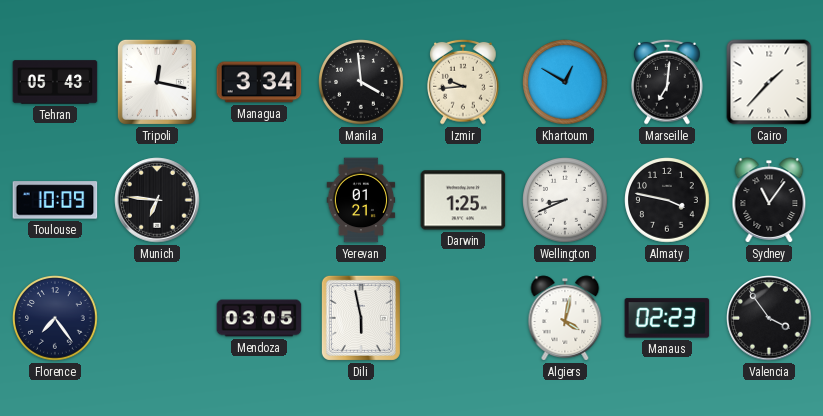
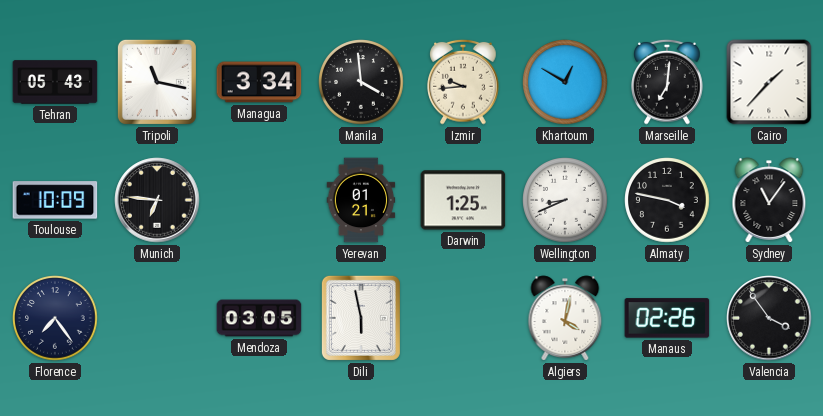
Tripoli: 12:17 -> 11:17 (157, 82)
Manaus: 02:23 -> 02:26 (667, 318)
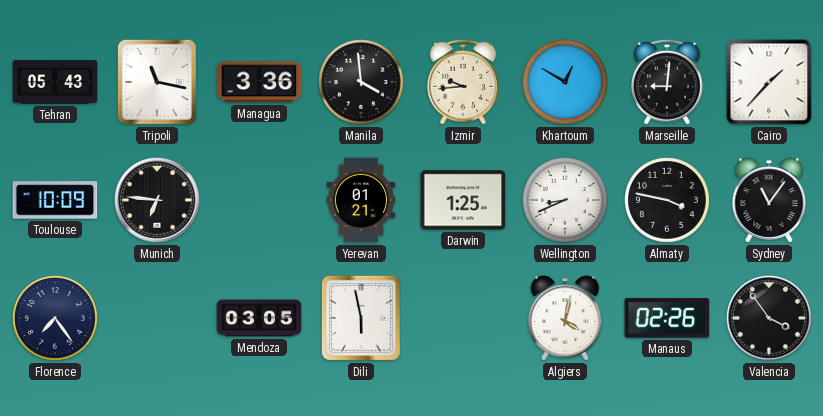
Managua: 3:34 -> 3:36 (259, 82)
Marseille: 7:01 -> 9:01 (667, 82)
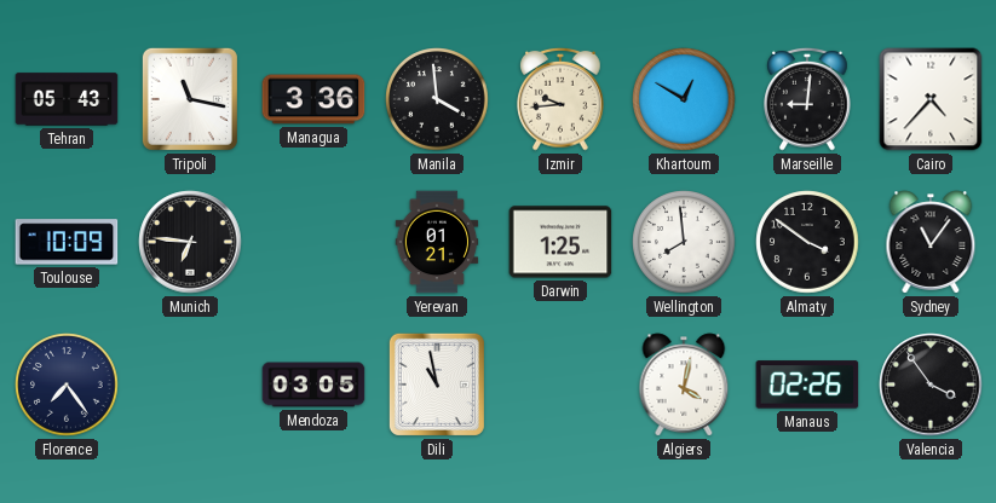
Cairo: 1:37 -> 4:37 (931, 99)
Wellington: 8:41 -> 7:59 (684, 242)
Almaty: 3:47 -> 3:51 (807, 242)
Dili: 5:58 -> 10:58 (437, 385)
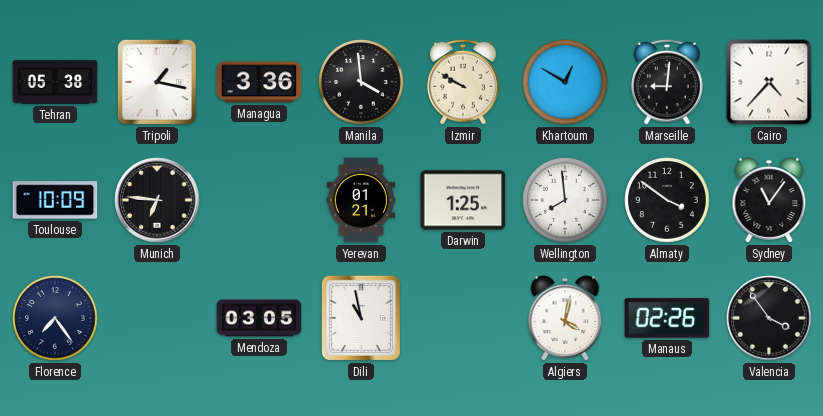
Tehran: 05:43 -> 05:38 (55, 82)
Tripoli: 11:17 -> 1:17 (157, 82)
Izmir: 9:44 -> 9:50 (463, 82)
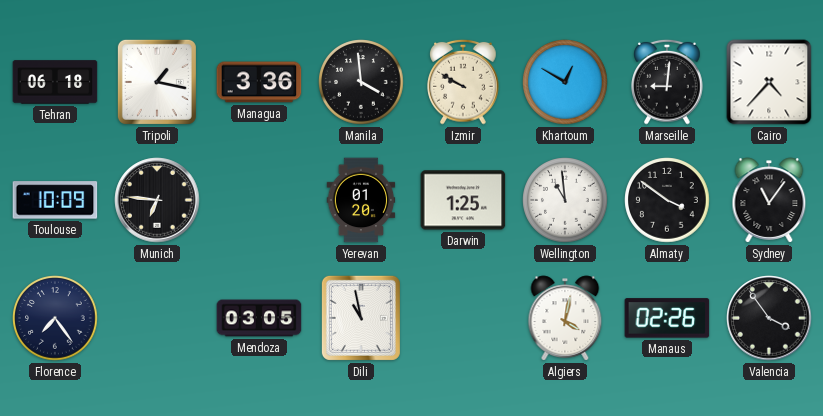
Tehran: 05:38 -> 06:18 (55, 82)
Yerevan: 01:21 -> 01:20 (361, 200)
Wellington: 7:59 -> 10:59 (565, 200)
